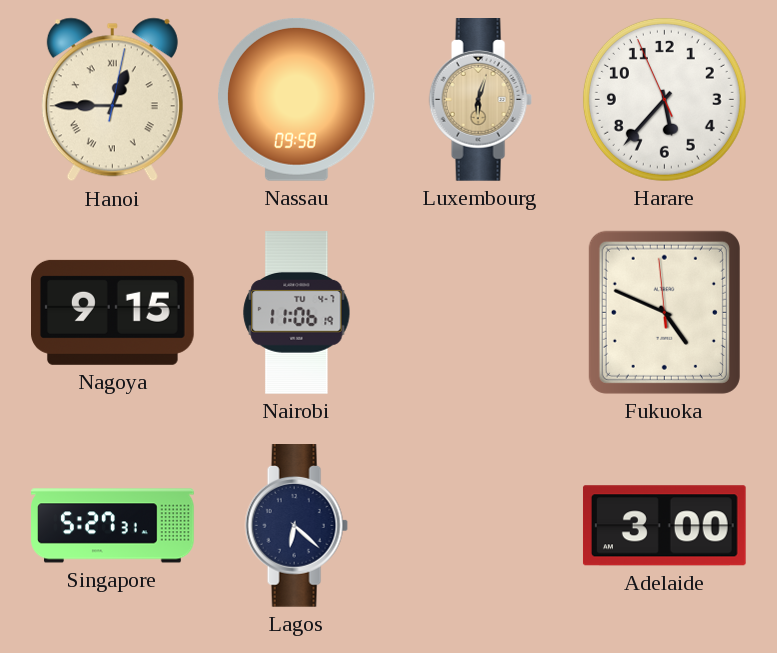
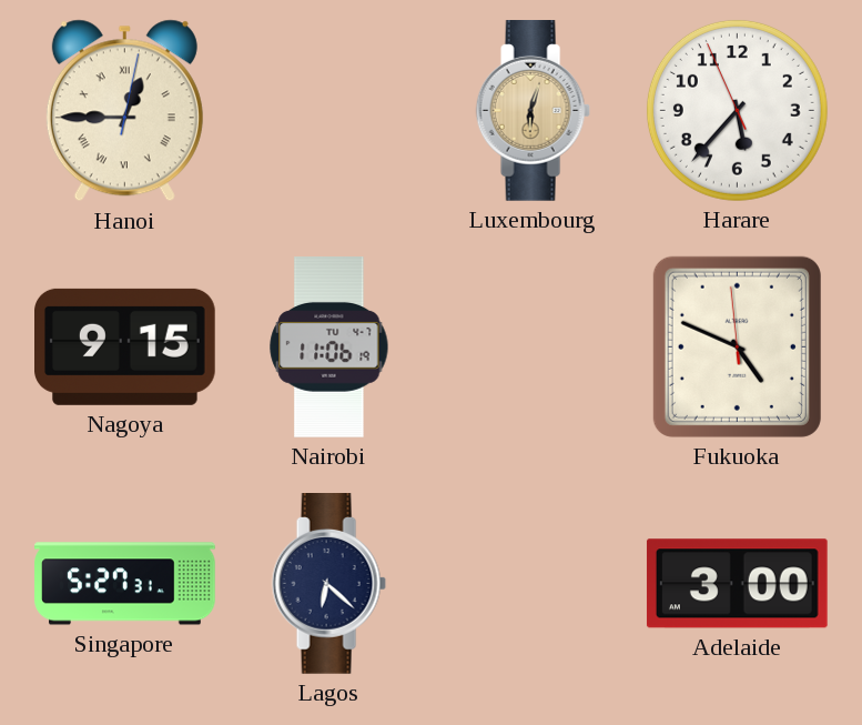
Nassau: 09:58 -> none (297, 99)
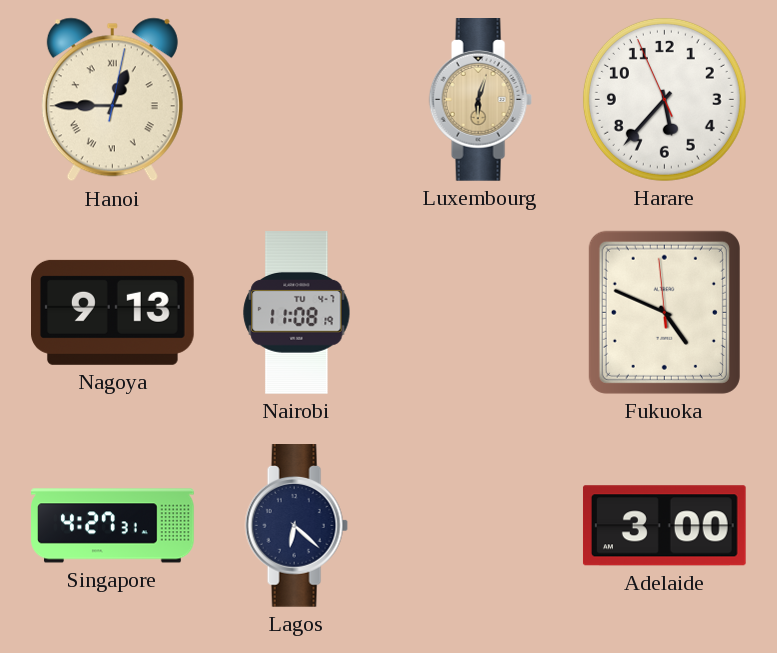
Nagoya: 9:15 -> 9:13 (113, 312)
Nairobi: 11:06 -> 11:08 (297, 313)
Singapore: 5:27 -> 4:27 (113, 526)
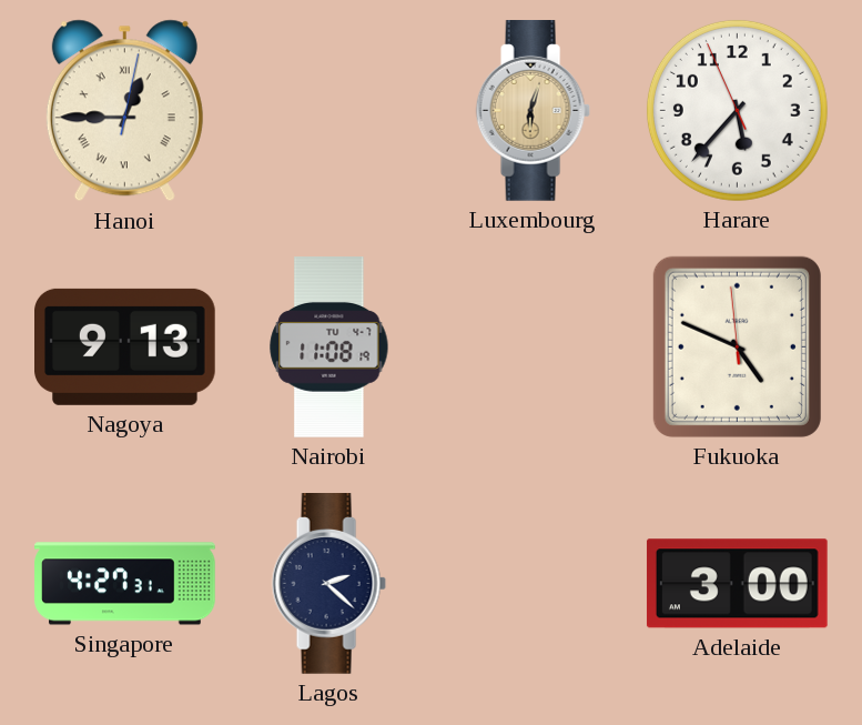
Lagos: 6:22 -> 2:22 (328, 584)
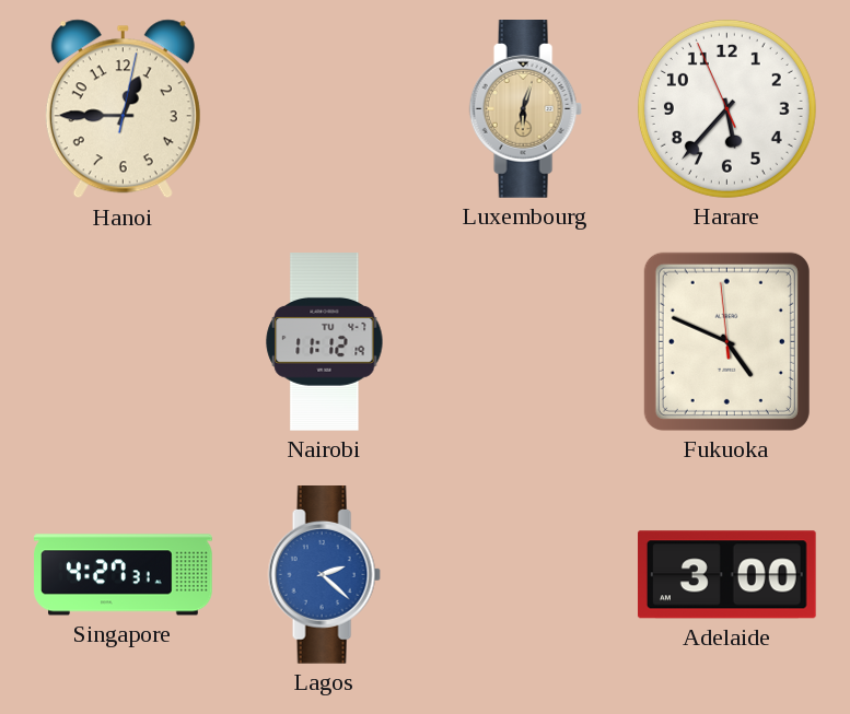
Hanoi numerals: Roman -> Arabic (123, 109)
Nagoya: 9:13 -> none (125, 346)
Nairobi: 11:08 -> 11:12 (325, 342)
Lagos dial: navy -> blue (324, 575)
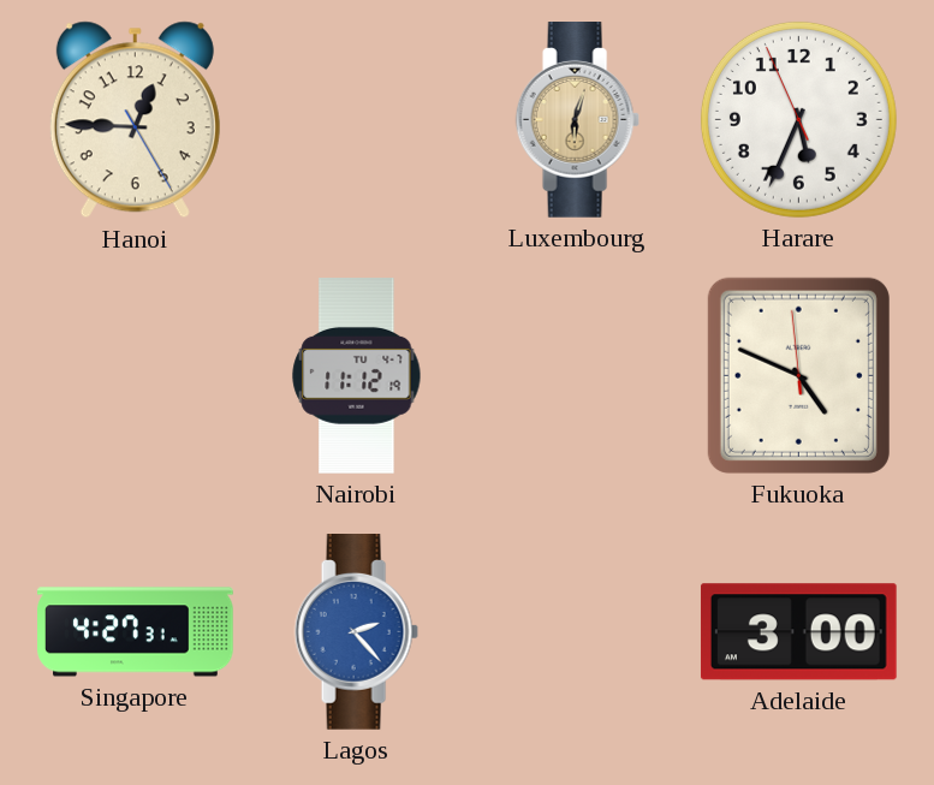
Hanoi: 12:45:02 -> 12:45:25 (135, 120)
Harare: 5:36 -> 5:33 (798, 119)
Lagos: 2:22 -> 2:23 (356, 632)
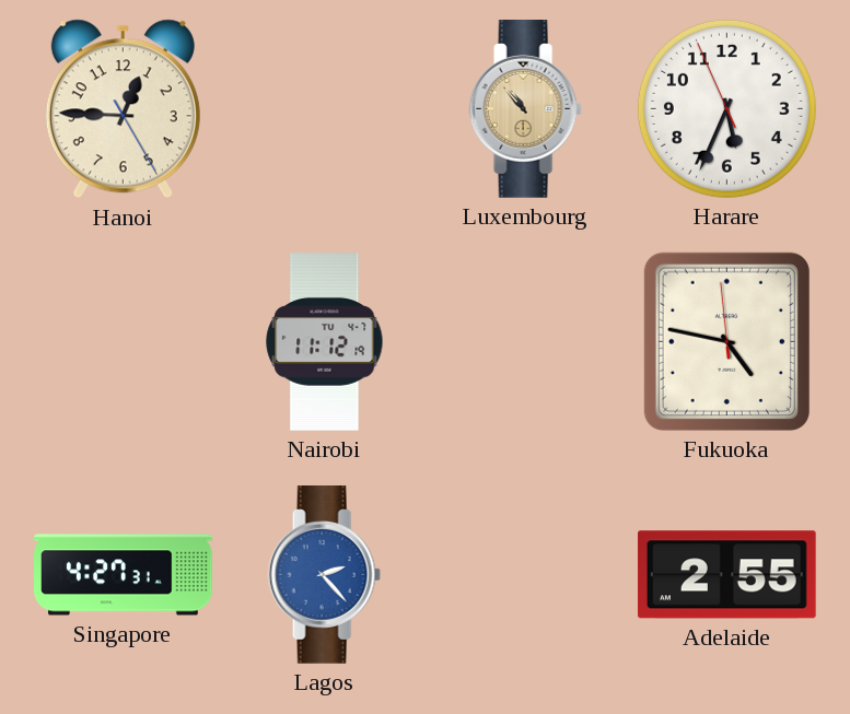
Luxembourg: 6:03 -> 10:53 (525, 109)
Fukuoka: 4:48 -> 4:46 (726, 341)
Adelaide: 3:00 -> 2:55 (726, 575)
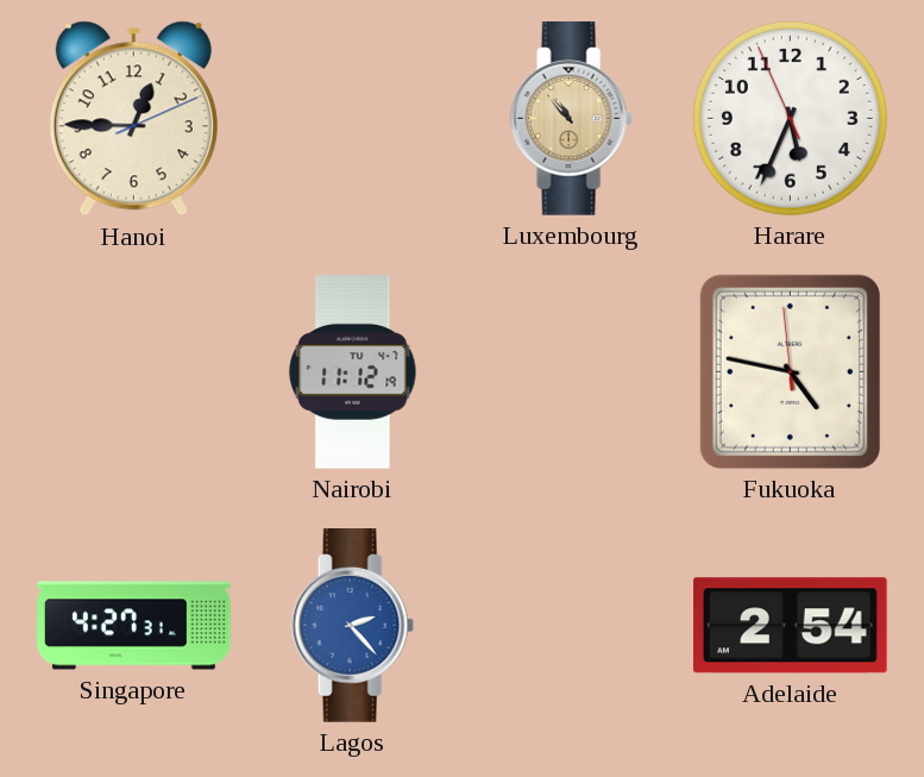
Hanoi: 12:45:25 -> 12:45:11 (133, 119)
Adelaide: 2:55 -> 2:54 (790, 626)
